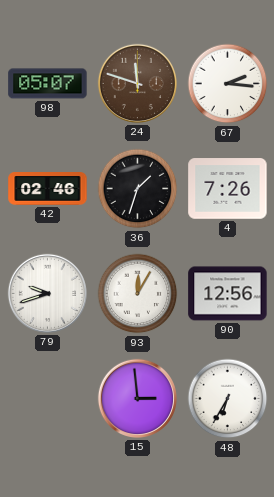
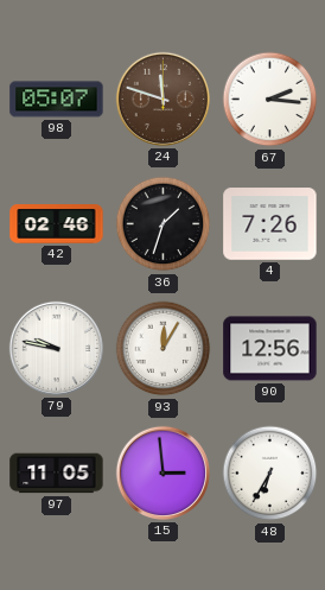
79: 9:42 -> 9:47 (56, 348)
97: none -> 11:05 (57, 474)
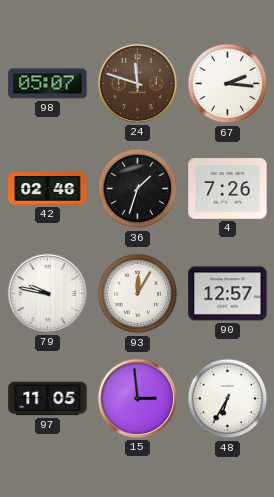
90: 12:56 -> 12:57 (228, 294)
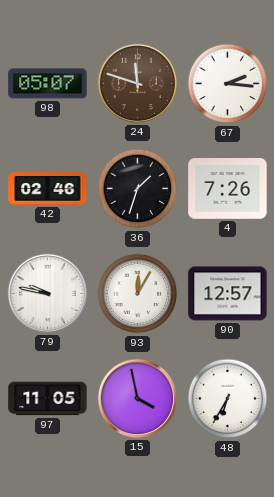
15: 2:59 -> 3:58 (137, 398)
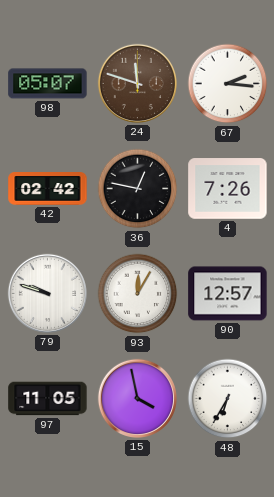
42: 02:46 -> 02:42 (48, 189)
36: 1:33 -> 12:47 (138, 189)
79: 9:47 -> 9:48 (47, 293)
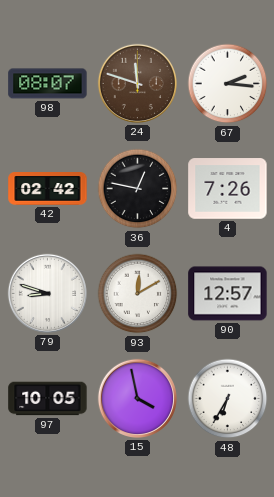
98: 05:07 -> 08:07 (48, 84)
79: 9:48 -> 8:48 (47, 293)
93: 12:05 -> 12:10 (138, 294)
97: 11:05 -> 10:05 (48, 399)
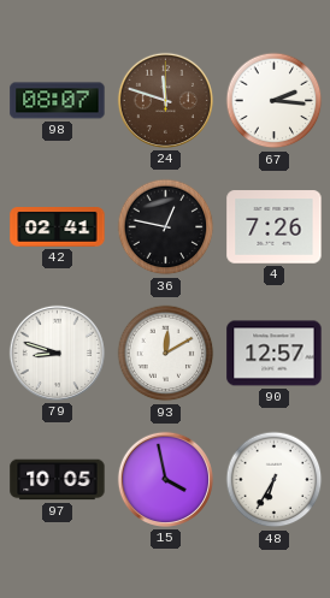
42: 02:42 -> 02:41 (58, 227)
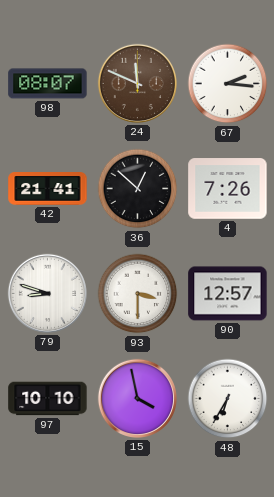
24: 11:48 -> 11:49 (137, 83)
42: 02:41 -> 21:41 (48, 189)
36: 12:47 -> 12:52 (138, 189)
93: 12:10 -> 3:30 (138, 294)
97: 10:05 -> 10:10 (48, 399)
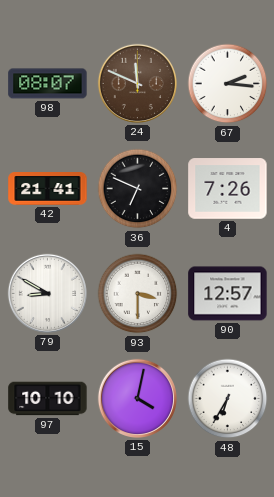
36: 12:52 -> 6:49 (138, 189)
79: 8:48 -> 8:50 (47, 293)
15: 3:58 -> 4:02 (137, 398)
